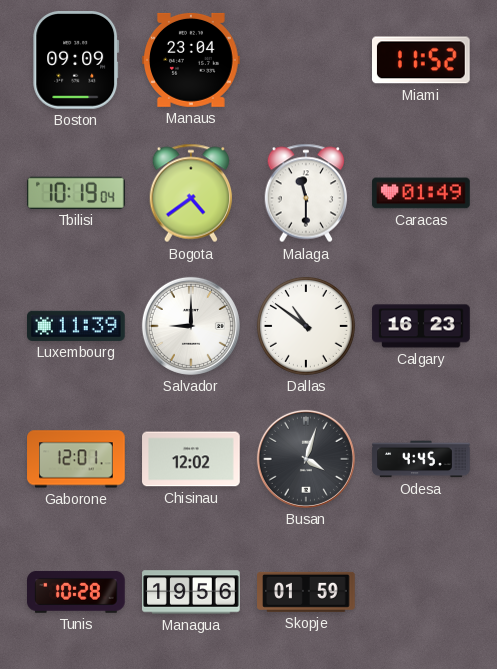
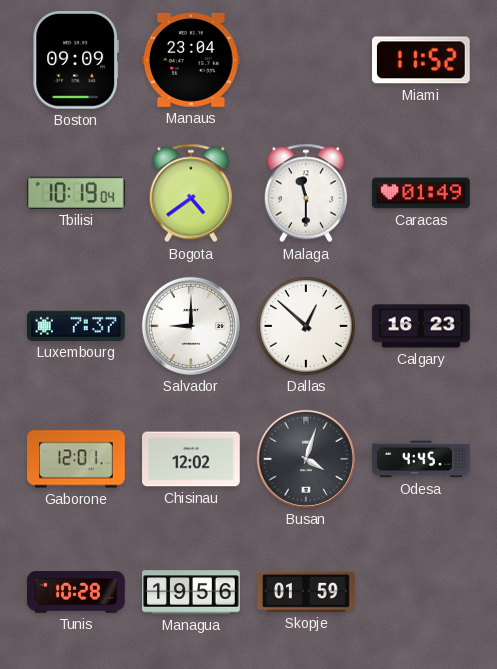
Luxembourg: 11:39 -> 7:37 (76, 326)
Dallas: 10:51 -> 12:52 (306, 326)
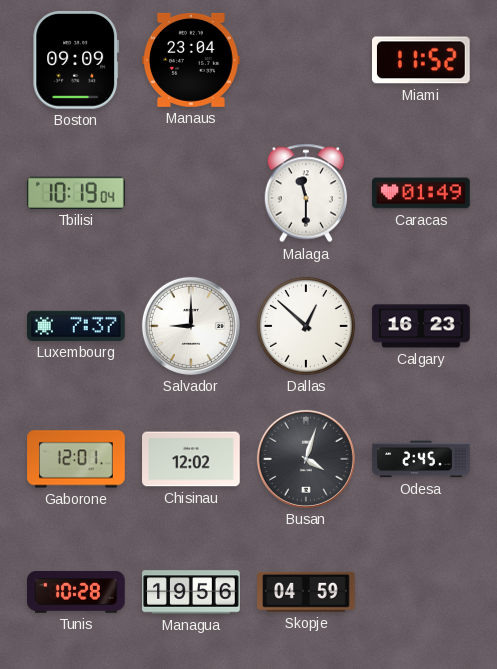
Bogota: 4:39 -> none (191, 193)
Odesa: 4:45 -> 2:45 (421, 459)
Skopje: 01:59 -> 04:59 (306, 592)
